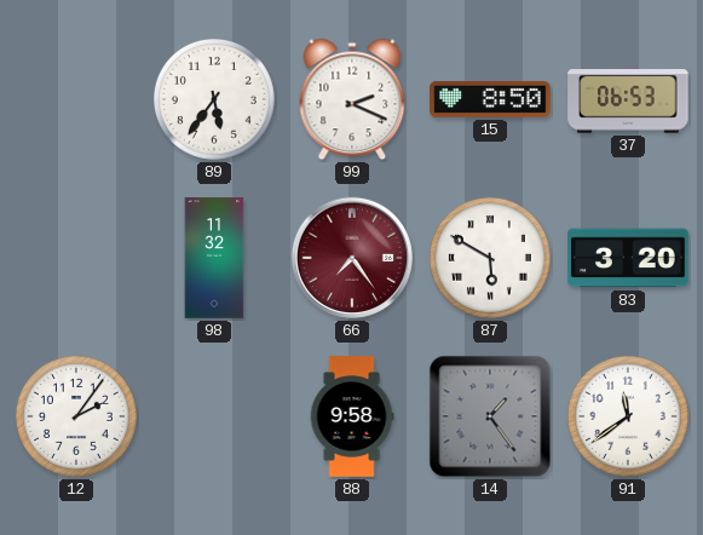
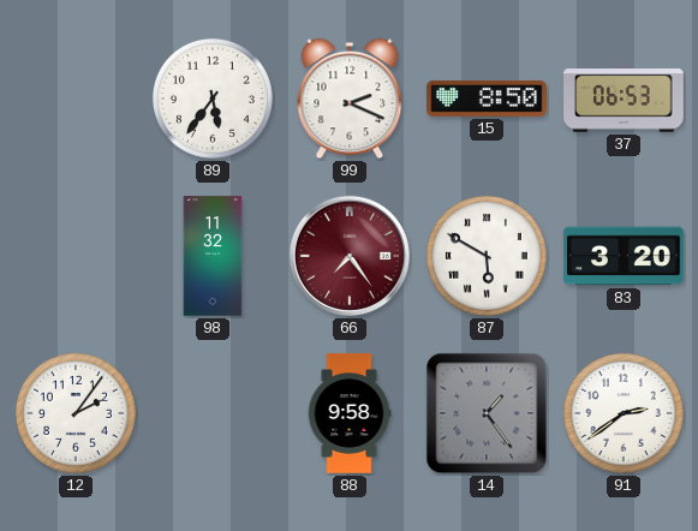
91: 11:39 -> 2:39 (624, 413)
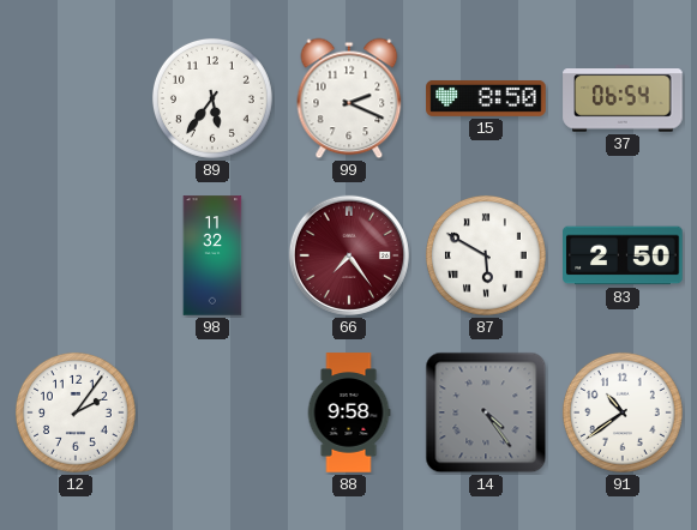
37: 06:53 -> 06:54 (623, 98)
83: 3:20 -> 2:50 (623, 255)
14: 1:24 -> 4:24 (486, 412)
91: 2:39 -> 10:39 (623, 412)
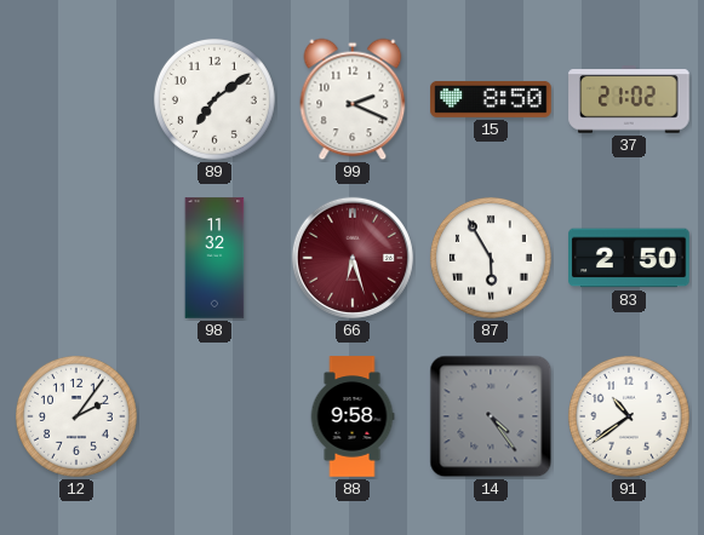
89: 5:36 -> 7:09 (214, 99)
37: 06:54 -> 21:02 (629, 99)
66: 7:24 -> 6:27 (353, 258)
87: 5:50 -> 5:55 (491, 258)
